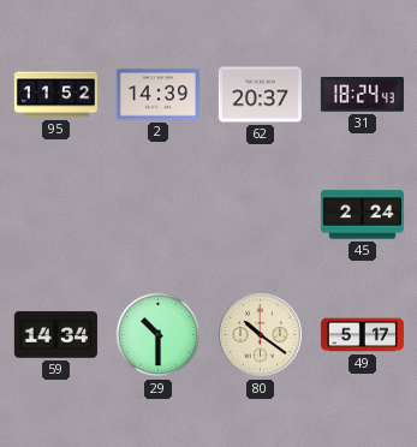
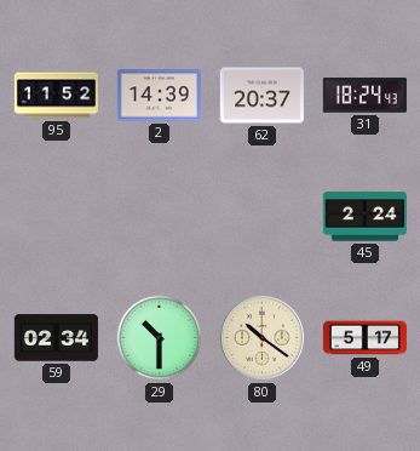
59: 14:34 -> 02:34 (56, 338)
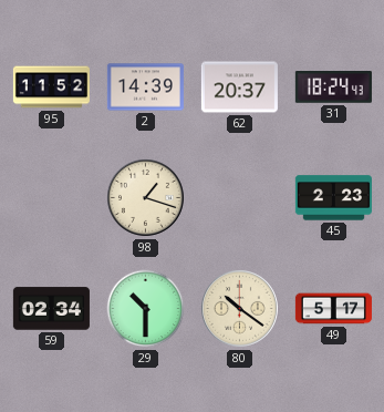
98: none -> 1:18 (145, 197)
45: 2:24 -> 2:23 (333, 198)
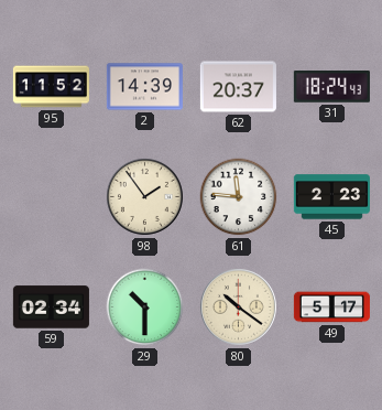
98: 1:18 -> 1:54 (144, 196)
61: none -> 11:46 (239, 197)
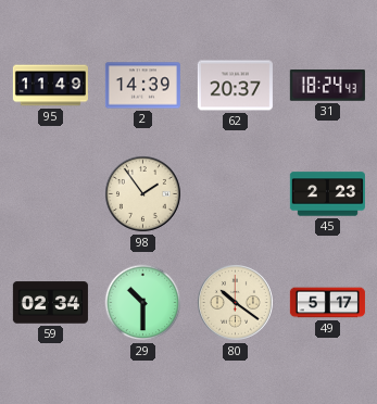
95: 11:52 -> 11:49 (50, 86)
61: 11:46 -> none (239, 197)
